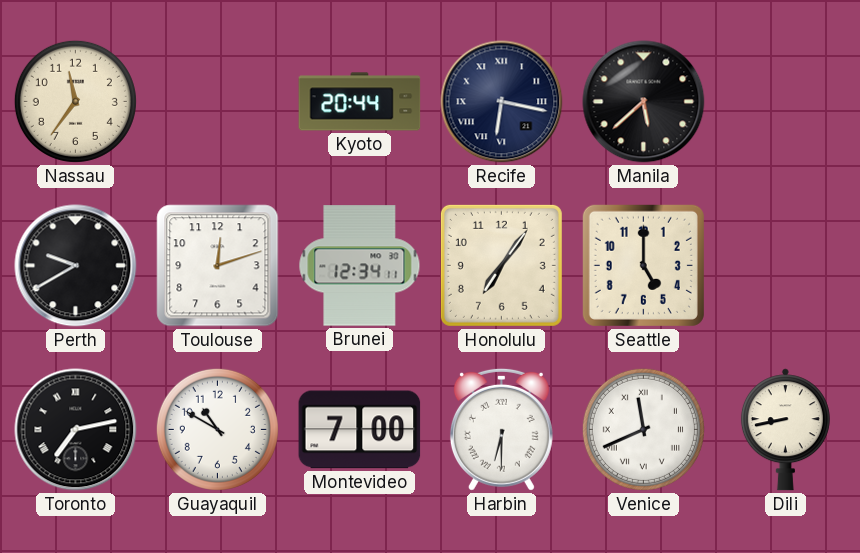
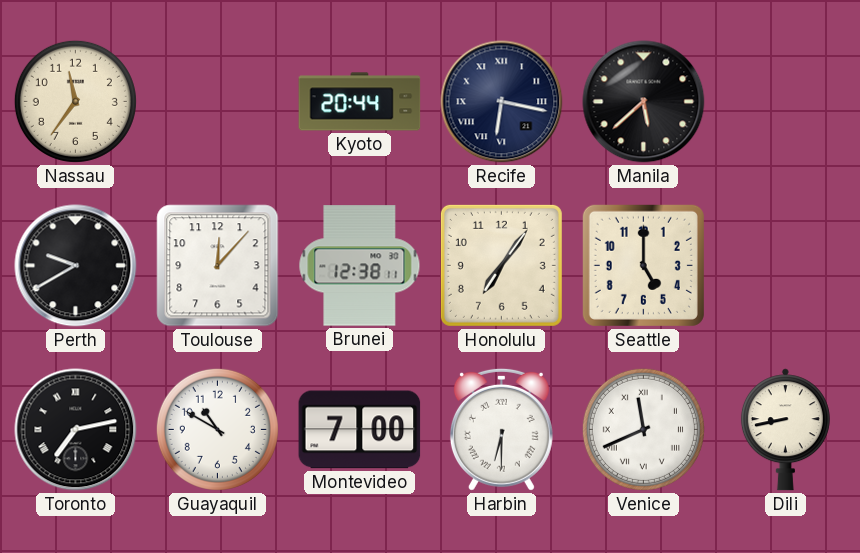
Toulouse: 12:12 -> 12:07 (218, 266)
Brunei: 12:34 -> 12:38 (360, 266)
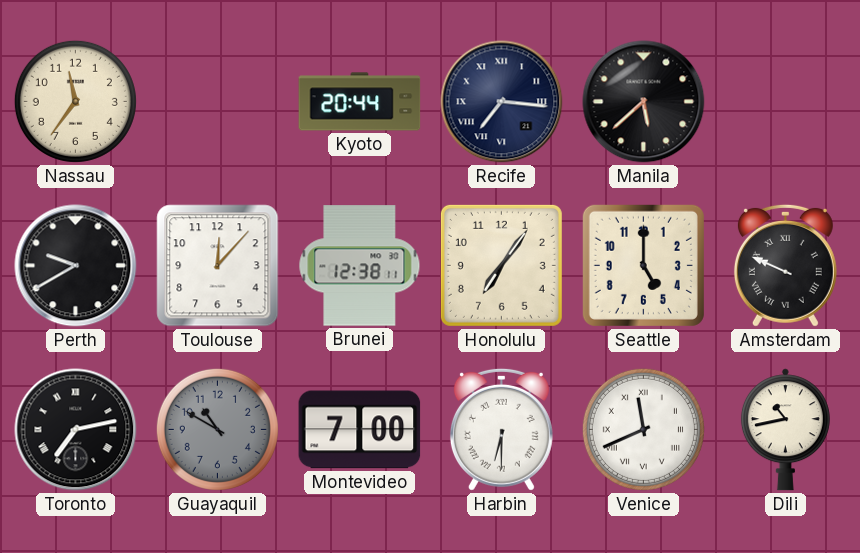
Recife: 6:17 -> 7:16 (502, 102)
Amsterdam: none -> 9:49 (785, 265)
Guayaquil dial: white -> grey (217, 429)
Dili: 8:43 -> 10:43 (785, 430)
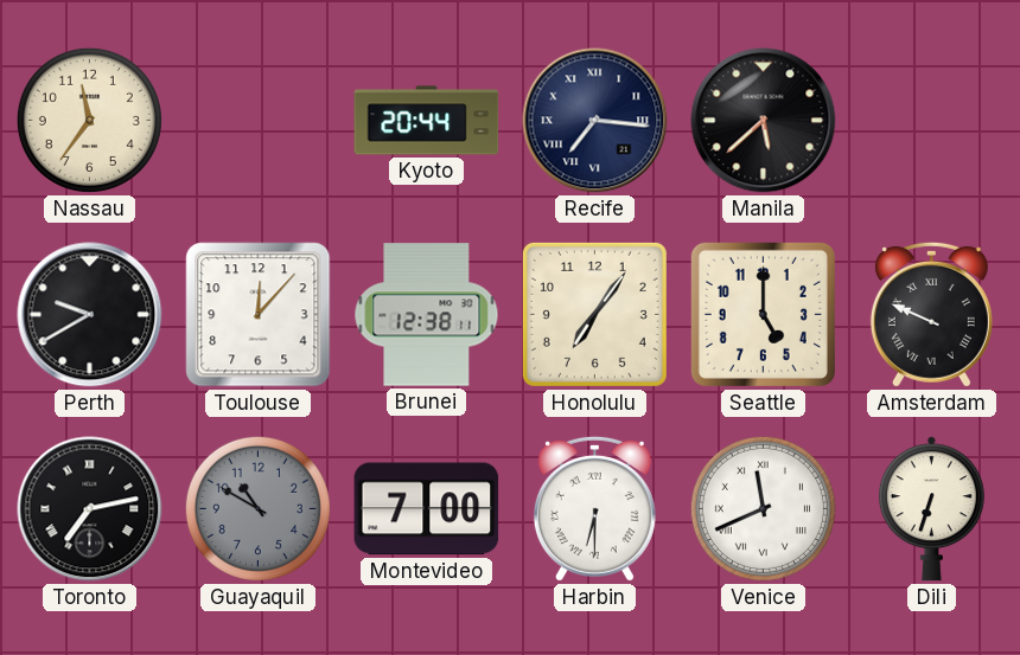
Dili: 10:43 -> 6:33 (931, 509)
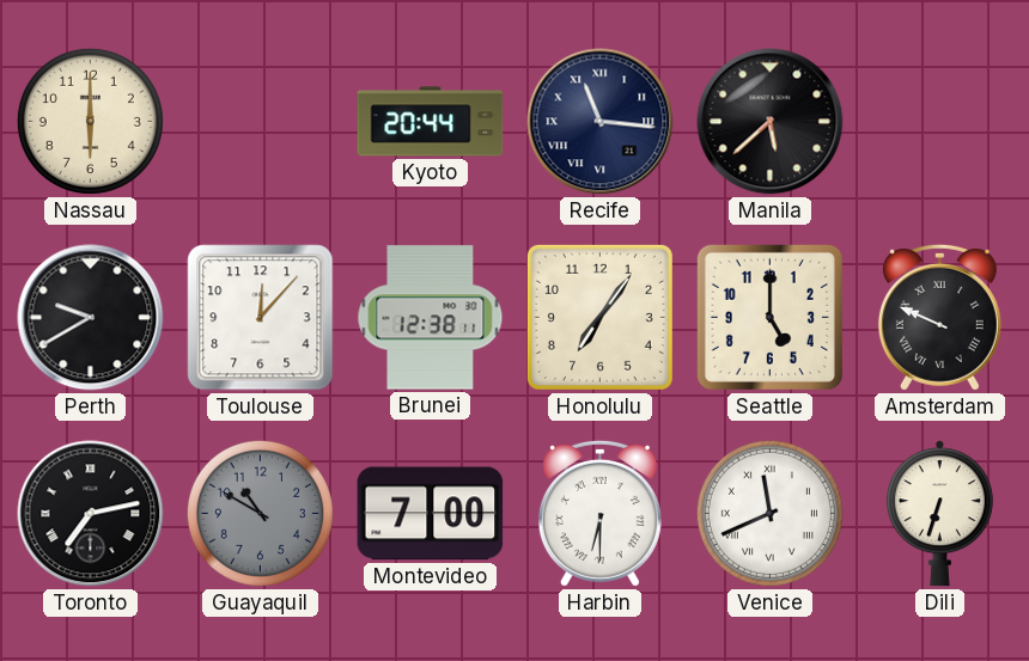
Nassau: 11:36 -> 6:00 (90, 121)
Recife: 7:16 -> 11:16 (601, 122)
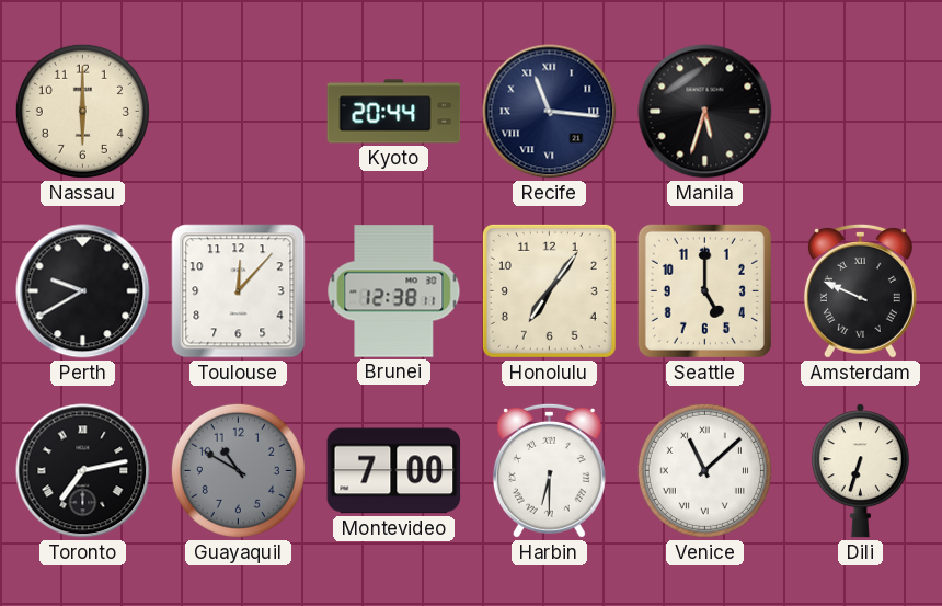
Manila: 5:38 -> 5:33 (705, 112)
Venice: 11:41 -> 11:08 (704, 470)
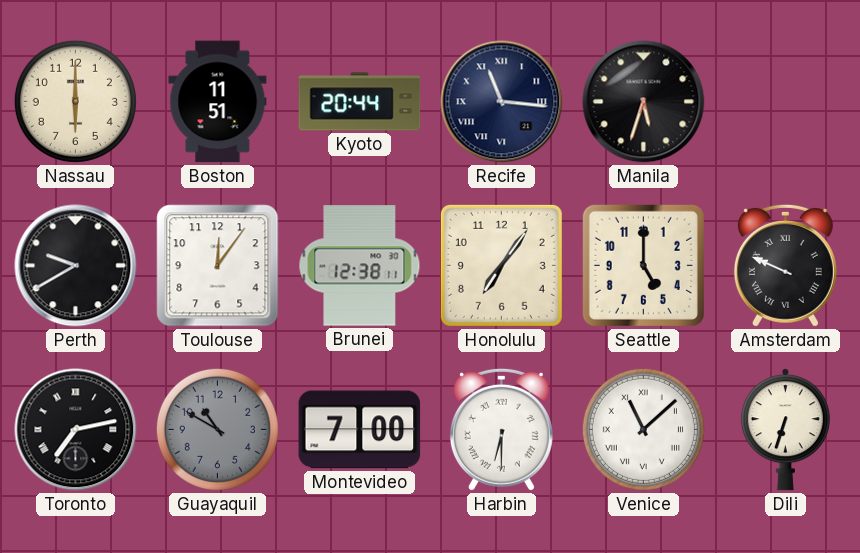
Boston: none -> 11:51 (218, 102)
Toulouse: 12:07 -> 12:06 (218, 266)
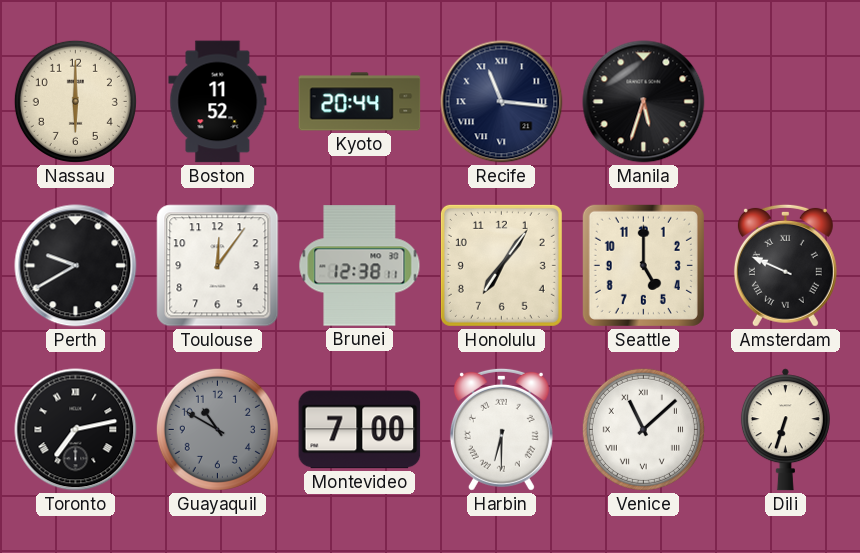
Boston: 11:51 -> 11:52 (218, 102)
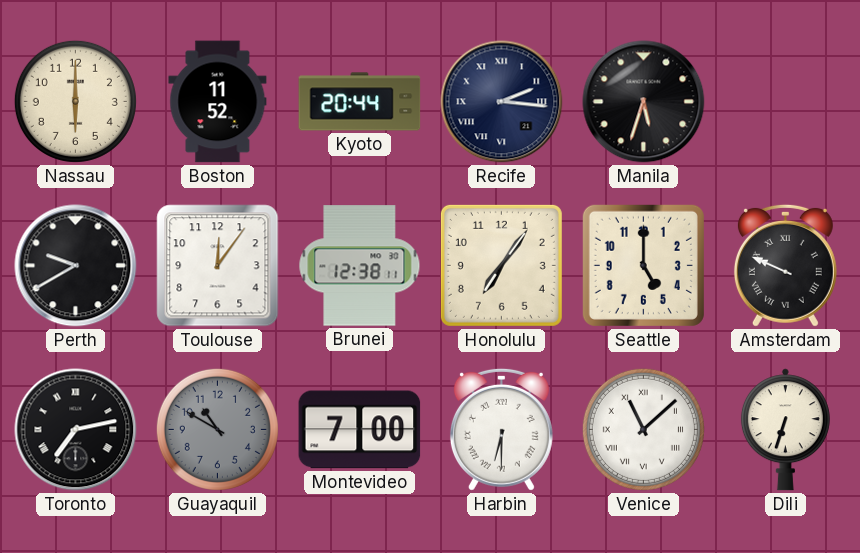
Recife: 11:16 -> 2:16 (502, 102)
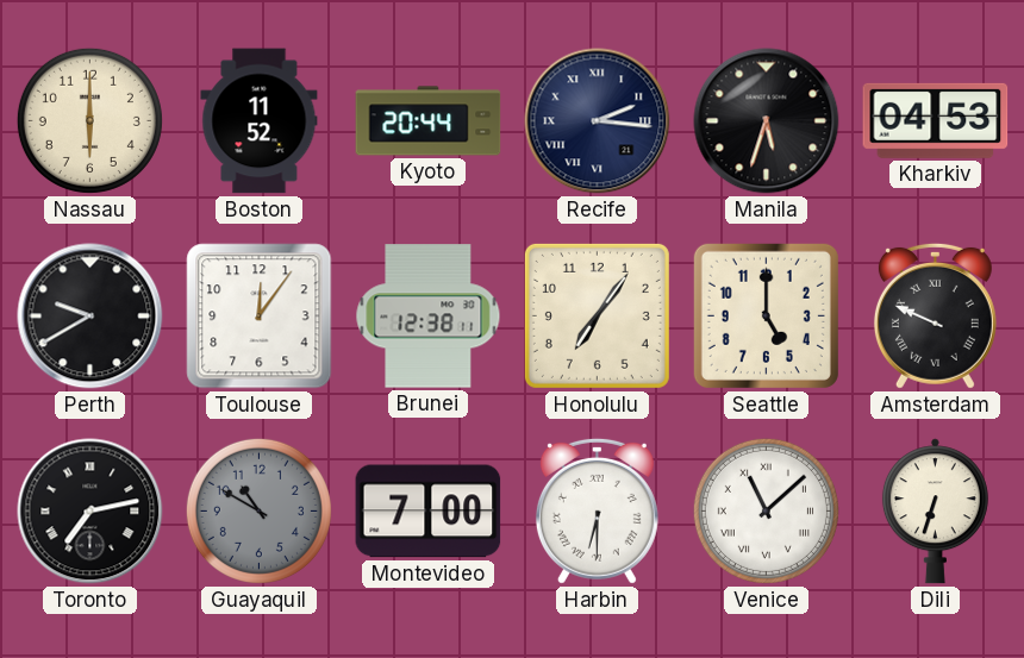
Kharkiv: none -> 04:53 (936, 120)
